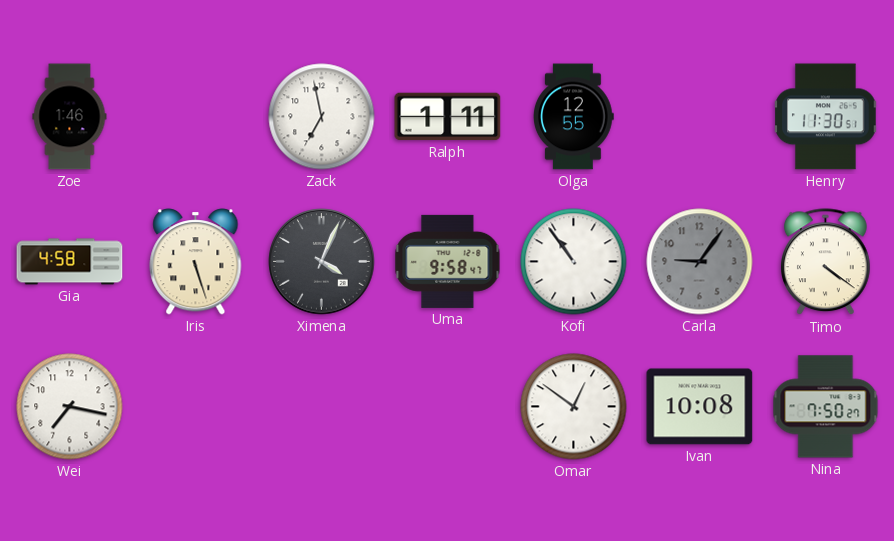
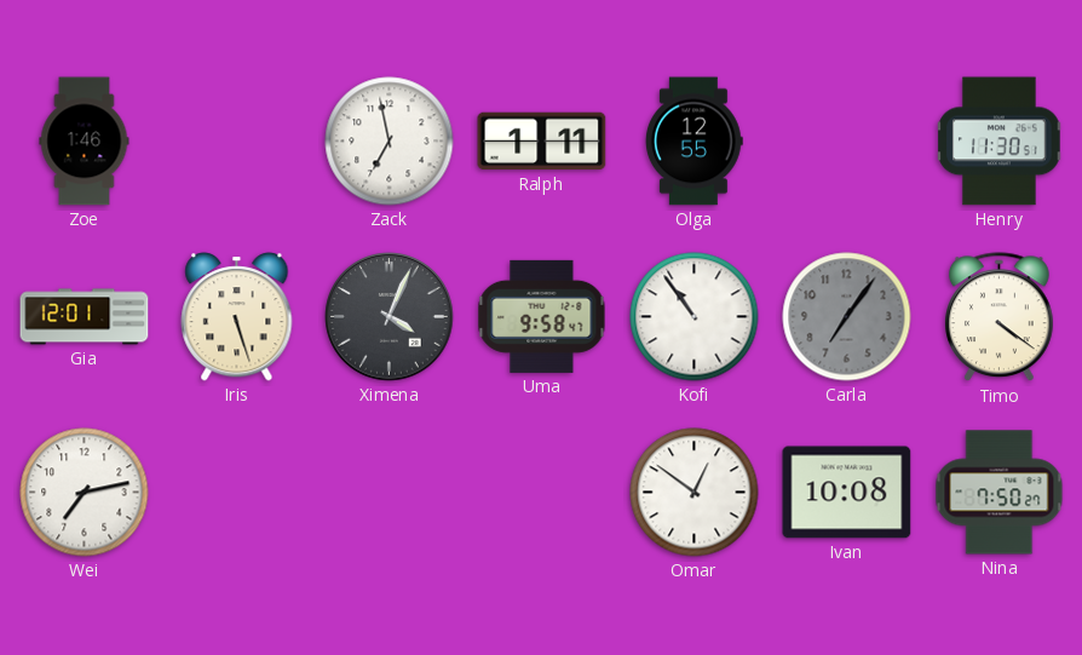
Gia: 4:58 -> 12:01 (85, 317)
Carla: 9:06 -> 7:06 (847, 317)
Wei: 7:17 -> 7:13 (85, 493)
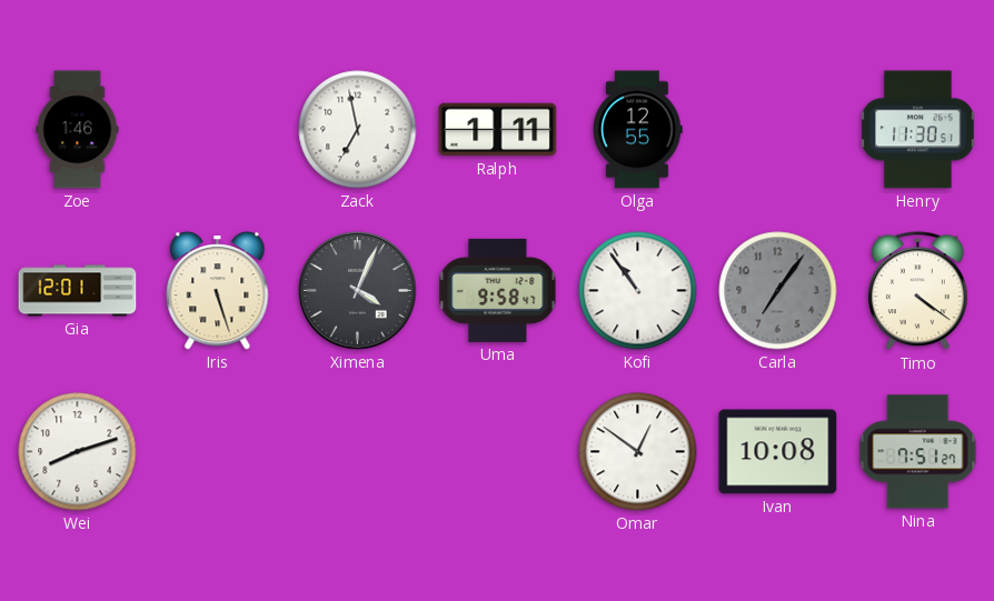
Wei: 7:13 -> 8:12 (78, 452)
Nina: 7:50 -> 7:51 (918, 452)
